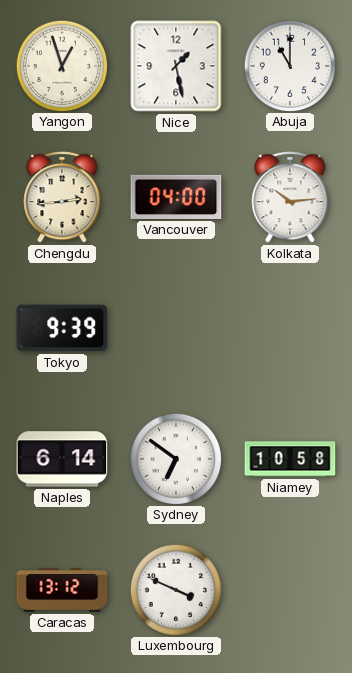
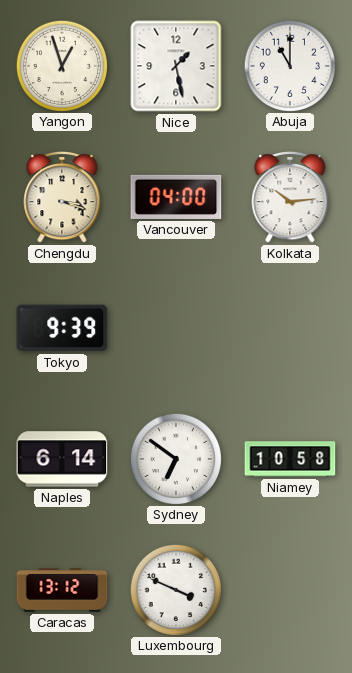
Chengdu: 2:44 -> 3:18 (62, 198)
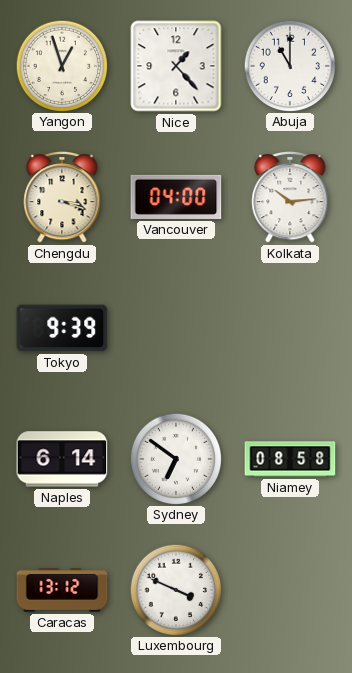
Nice: 1:28 -> 1:23 (176, 66)
Niamey: 10:58 -> 08:58 (290, 459)
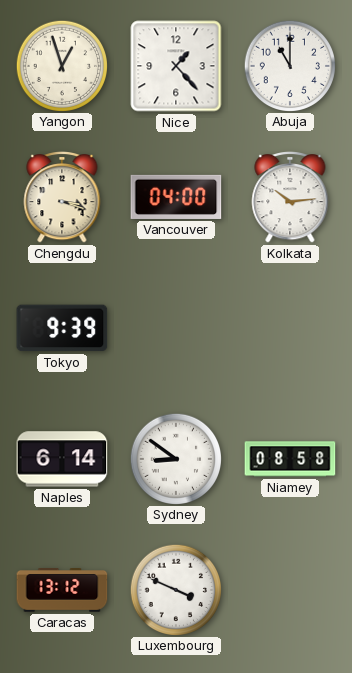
Sydney: 6:51 -> 8:51 (175, 458)
